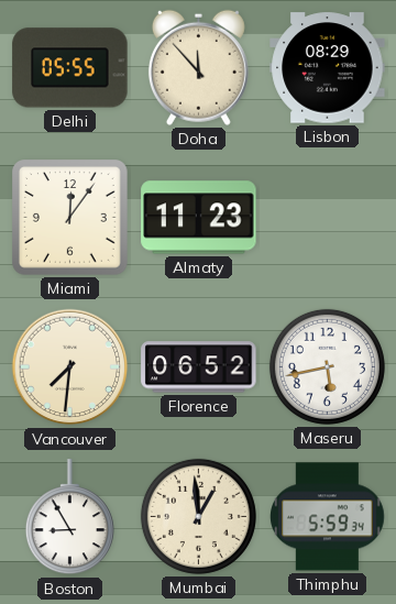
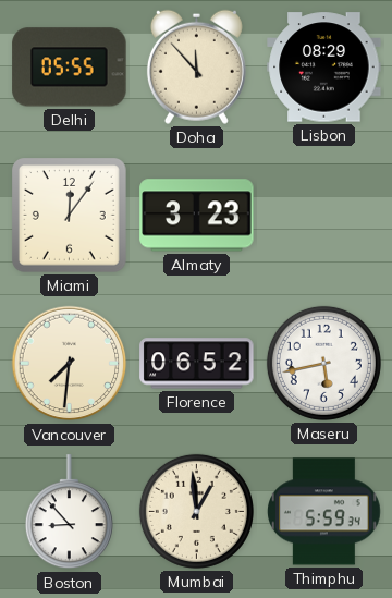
Almaty: 11:23 -> 3:23 (197, 216)
Boston: 8:55 -> 8:53 (69, 512)
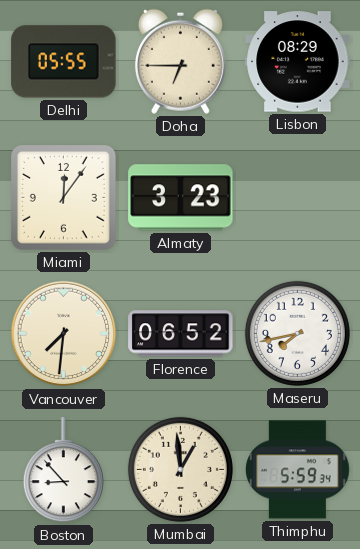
Doha: 11:53 -> 6:45 (180, 61)
Maseru: 5:43 -> 7:43 (297, 333)
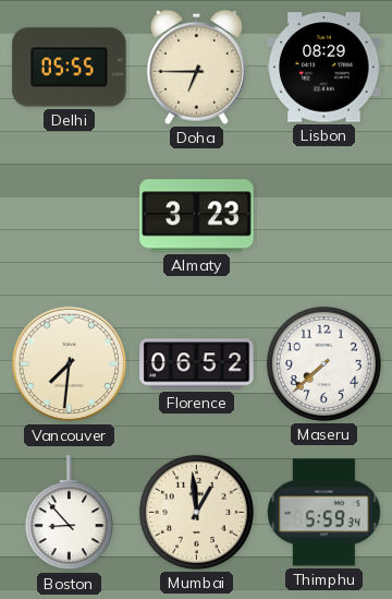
Miami: 12:06 -> none (64, 198)
Maseru: 7:43 -> 7:38 (323, 363)
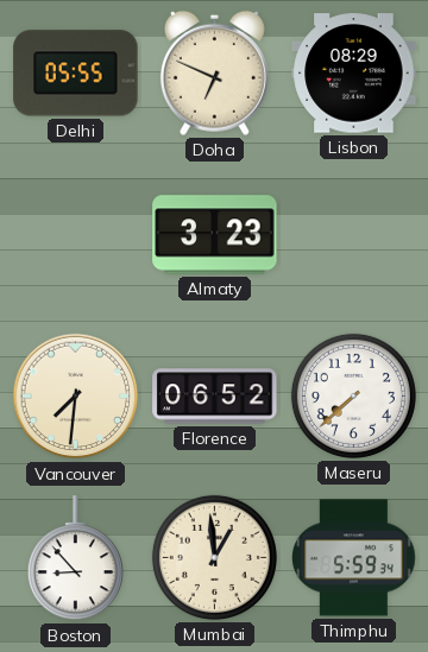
Doha: 6:45 -> 6:49 (214, 72)
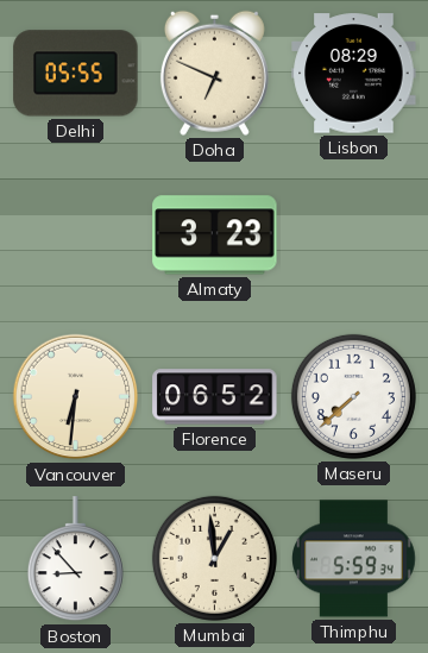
Vancouver: 7:31 -> 6:31 (76, 397)
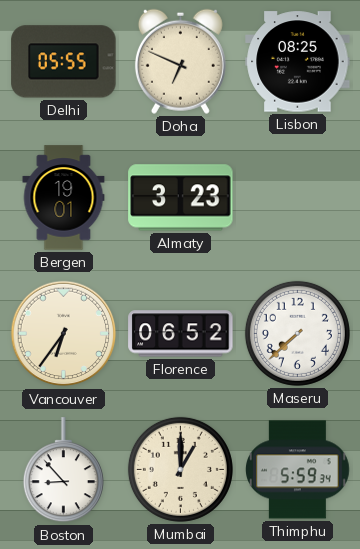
Lisbon: 08:29 -> 08:25 (298, 62)
Bergen: none -> 19:01 (64, 198)
Vancouver: 6:31 -> 6:36 (64, 334)
Mumbai: 12:59 -> 1:00 (180, 469)
